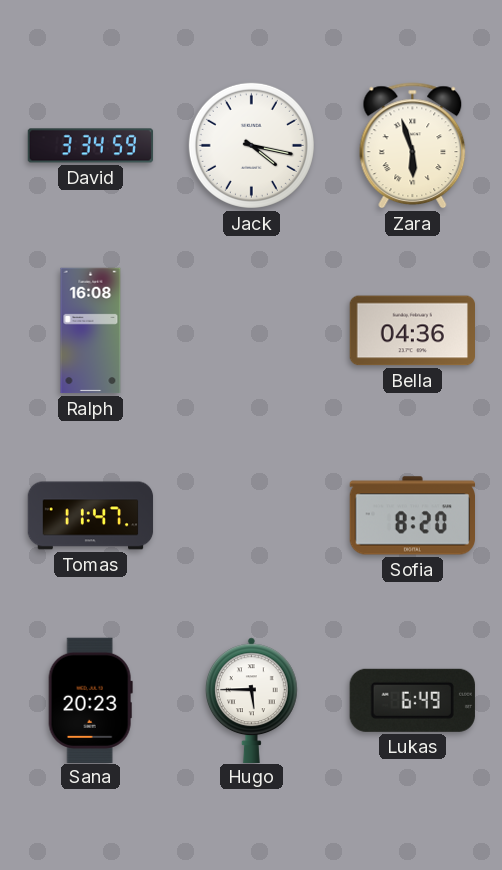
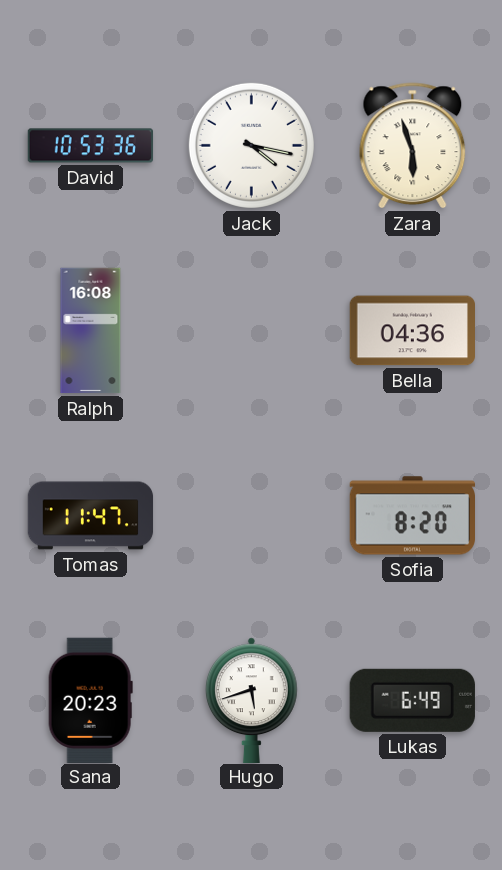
David: 3:34 -> 10:53 (91, 146)
Hugo: 5:45 -> 5:42 (251, 700)
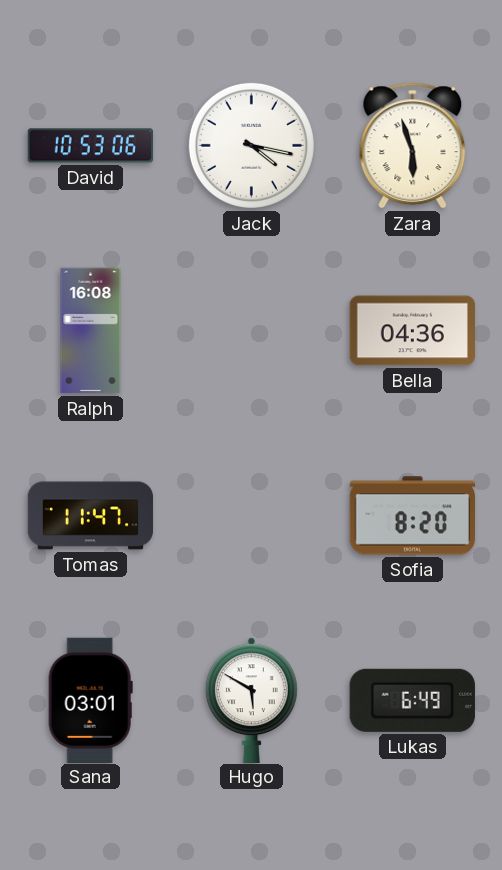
David: 10:53:36 -> 10:53:06 (91, 146)
Sana: 20:23 -> 03:01 (90, 700)
Hugo: 5:42 -> 5:50 (251, 700)
